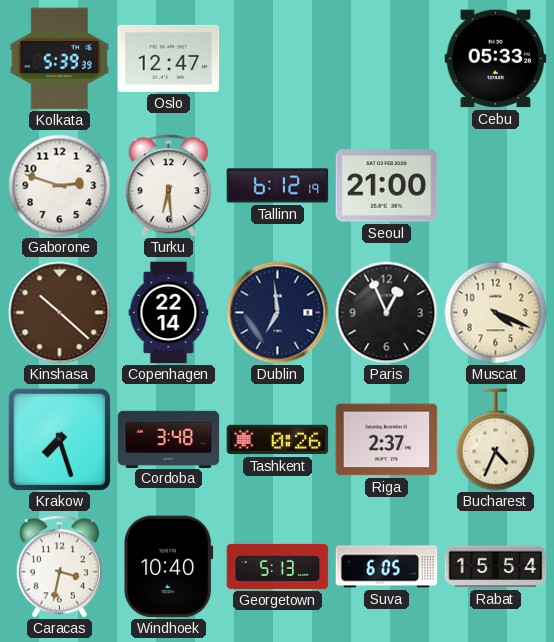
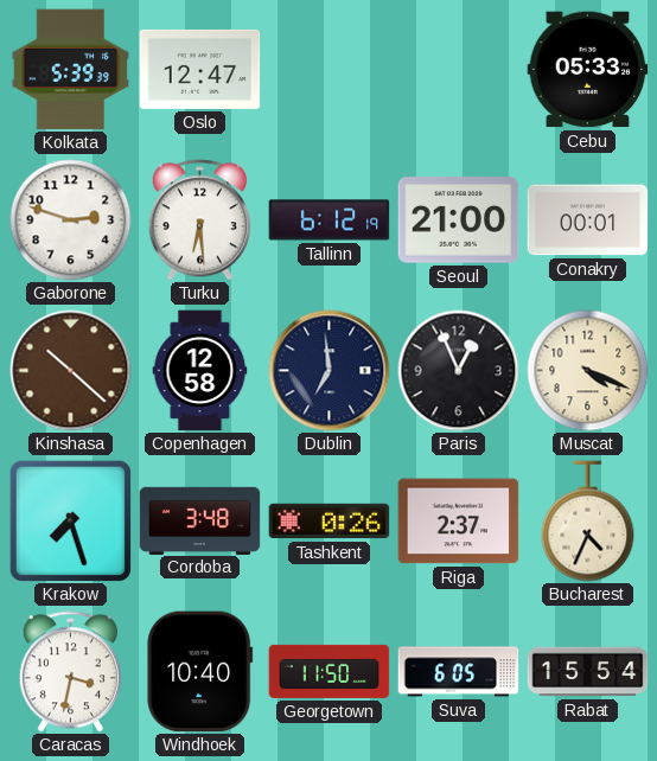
Conakry: none -> 00:01 (588, 220)
Copenhagen: 22:14 -> 12:58 (200, 371)
Georgetown: 5:13 -> 11:50 (330, 671)
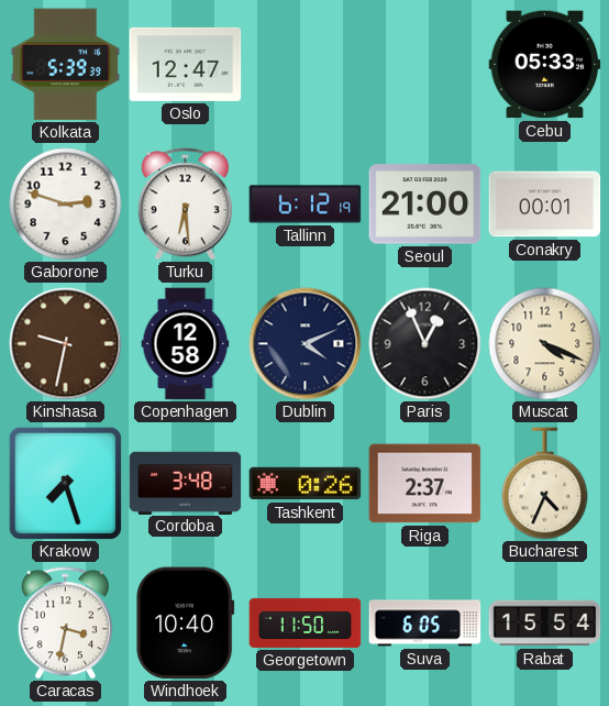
Kinshasa: 10:22 -> 9:32 (66, 344)
Dublin: 6:59 -> 4:11 (306, 344)
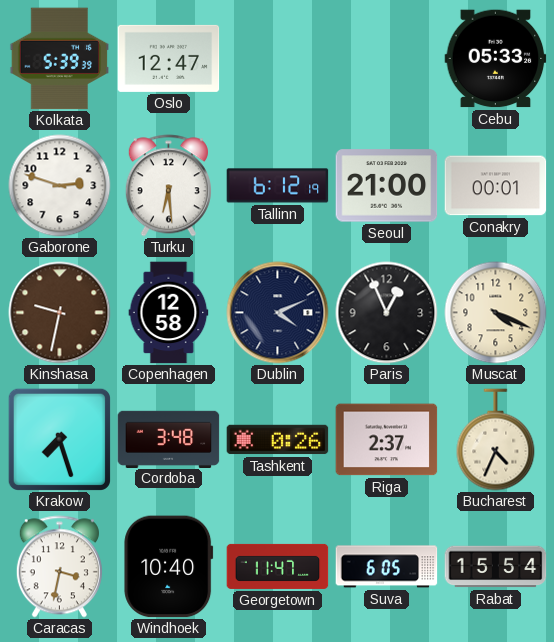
Georgetown: 11:50 -> 11:47 (278, 566)
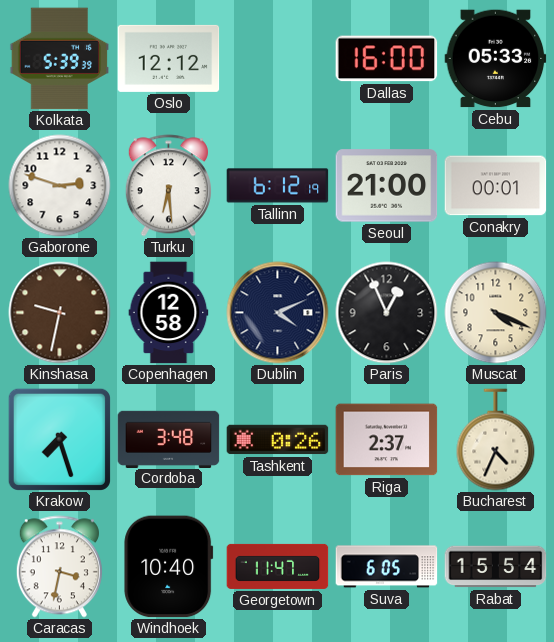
Oslo: 12:47 -> 12:12 (169, 58)
Dallas: none -> 16:00 (387, 59)
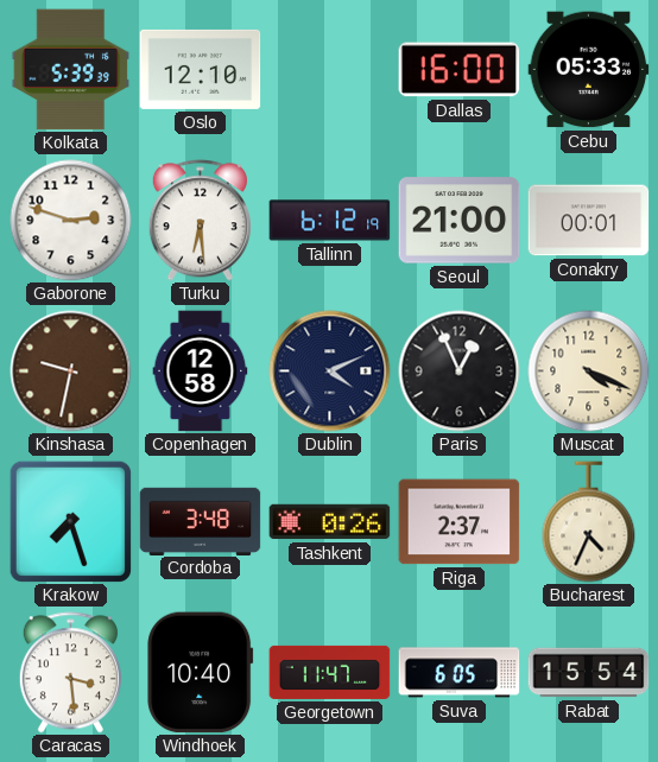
Oslo: 12:12 -> 12:10 (201, 69)
Caracas: 3:32 -> 3:29 (70, 673)
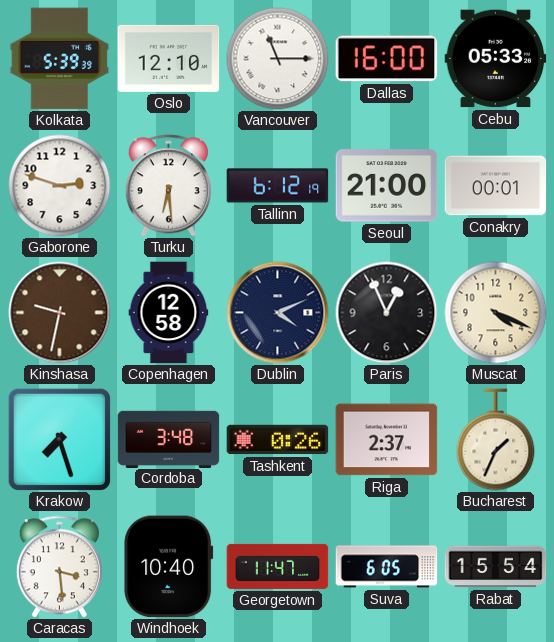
Vancouver: none -> 11:15 (278, 59)
Bucharest: 4:34 -> 1:34 (496, 440)
